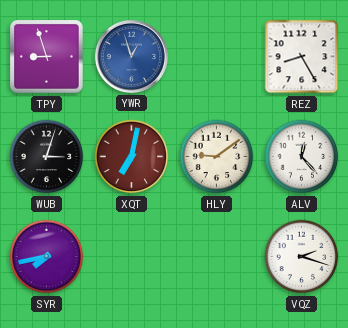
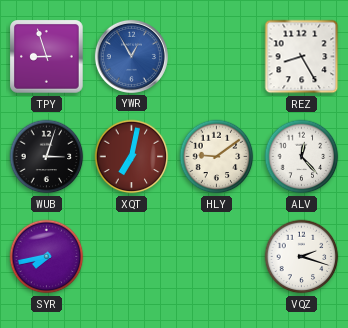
YWR: 12:57 -> 12:55 (131, 56)
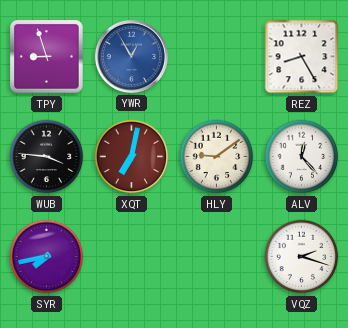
WUB: 3:03 -> 3:46 (47, 157)
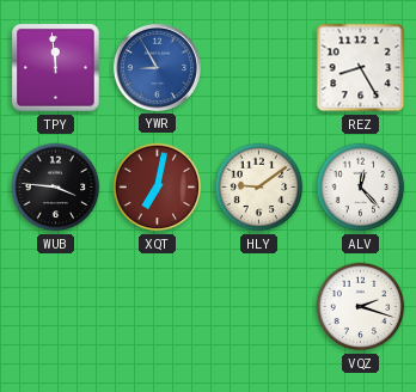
TPY: 8:57 -> 11:59 (56, 68)
YWR: 12:55 -> 8:55 (157, 67)
SYR: 7:43 -> none (47, 257)
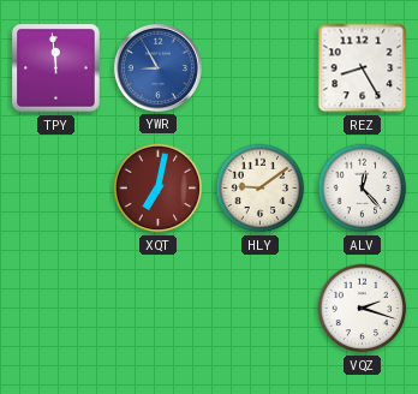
WUB: 3:46 -> none (56, 188)
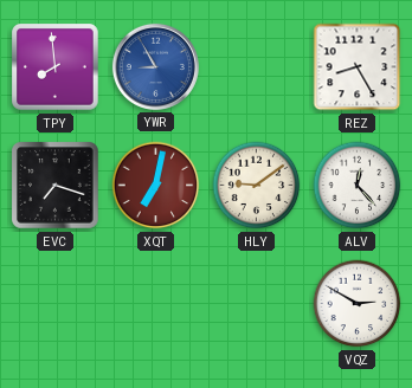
TPY: 11:59 -> 7:59 (56, 67)
EVC: none -> 7:18 (56, 186)
VQZ: 2:18 -> 2:50 (358, 304)
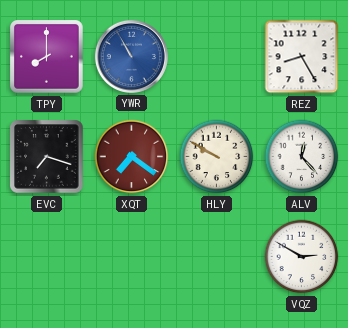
TPY: 7:59 -> 8:00 (47, 57)
YWR: 8:55 -> 10:55 (131, 56)
XQT: 7:02 -> 7:21 (132, 157)
HLY: 9:09 -> 9:50 (217, 157)
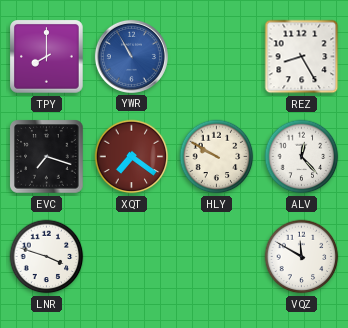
LNR: none -> 3:48 (47, 257)
VQZ: 2:50 -> 11:50 (302, 257)
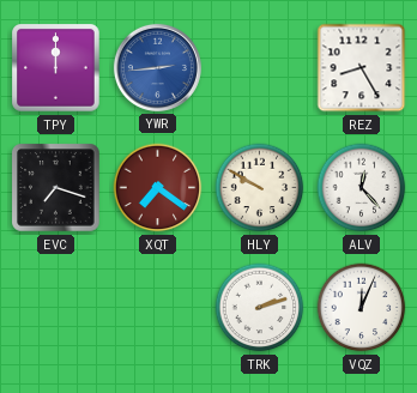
TPY: 8:00 -> 12:00 (56, 68)
YWR: 10:55 -> 2:44 (157, 67)
LNR: 3:48 -> none (47, 257)
TRK: none -> 2:12 (260, 308)
VQZ: 11:50 -> 12:04 (362, 308)
